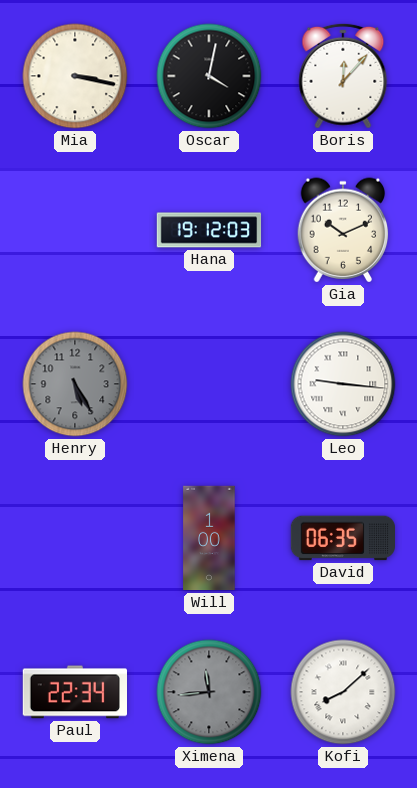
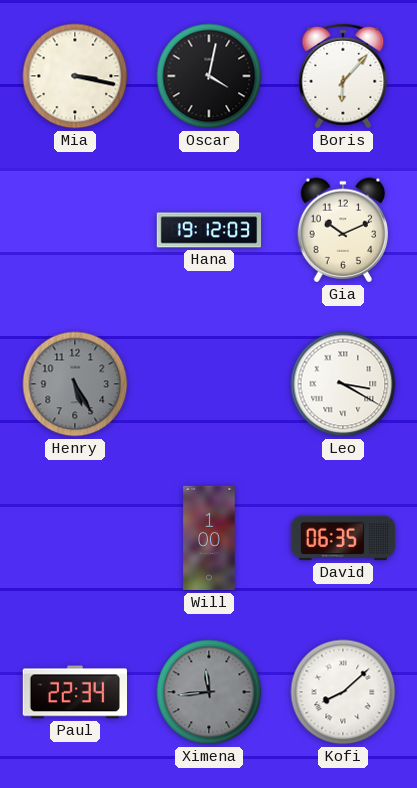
Boris: 12:07 -> 6:07 (343, 76)
Leo: 9:16 -> 3:20 (343, 384)
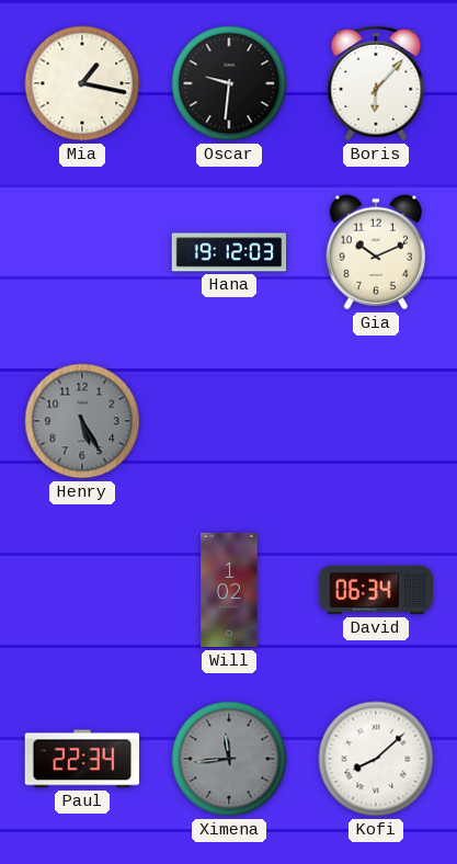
Mia: 3:17 -> 1:17 (82, 83)
Oscar: 4:02 -> 9:31 (229, 83)
Leo: 3:20 -> none (343, 384)
Will: 1:00 -> 1:02 (229, 590)
David: 06:35 -> 06:34 (375, 590)
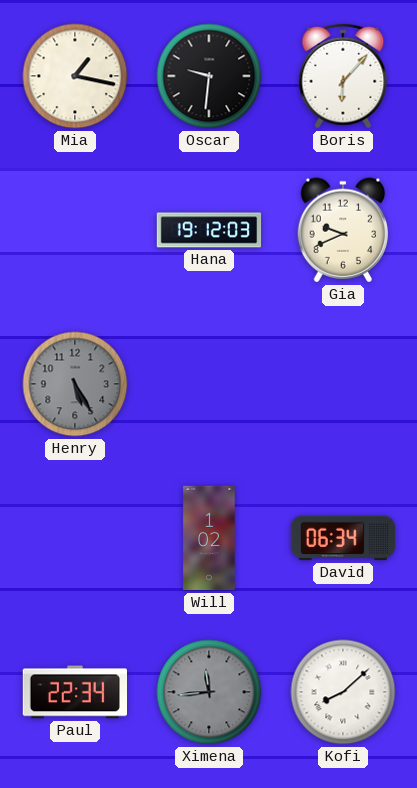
Gia: 10:11 -> 9:41 (343, 230)
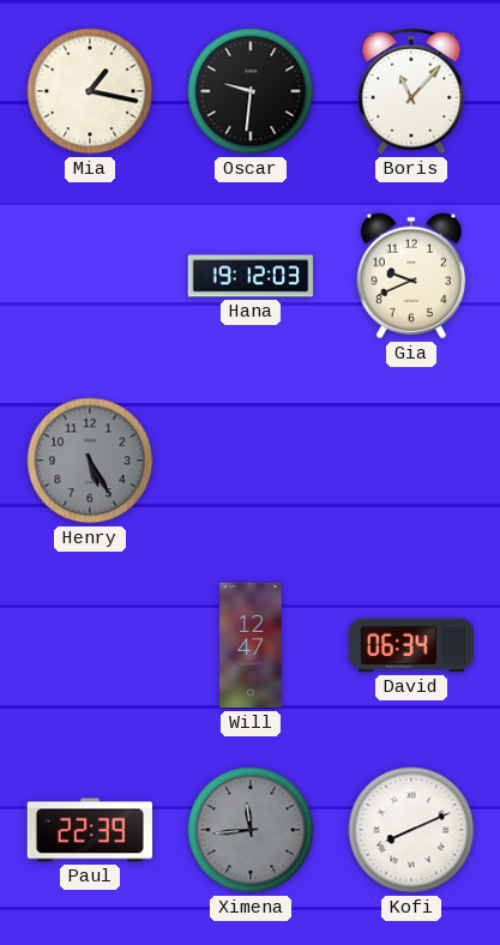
Boris: 6:07 -> 11:07 (411, 91)
Will: 1:02 -> 12:47 (251, 645)
Paul: 22:34 -> 22:39 (89, 830)
Kofi: 8:08 -> 8:11 (411, 830)
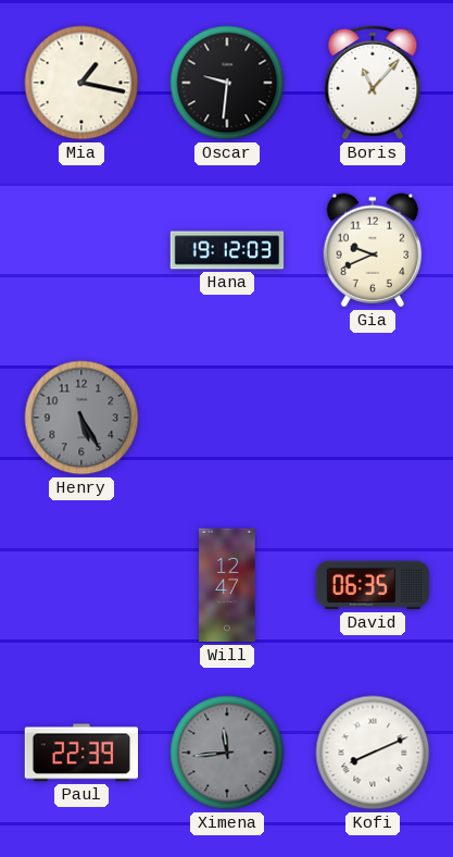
David: 06:34 -> 06:35 (372, 585)
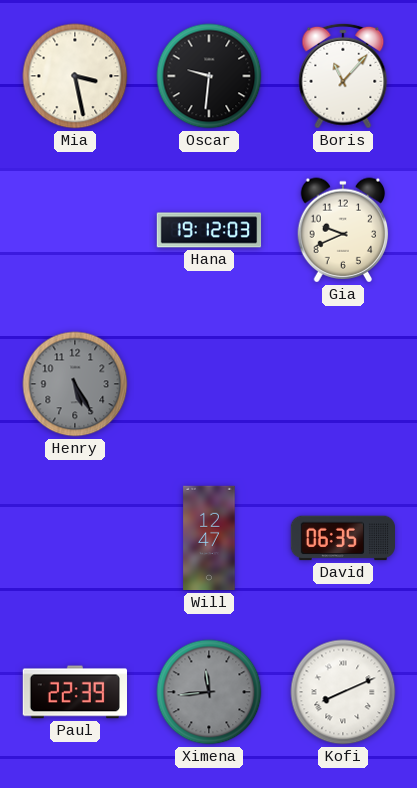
Mia: 1:17 -> 3:28 (75, 76)
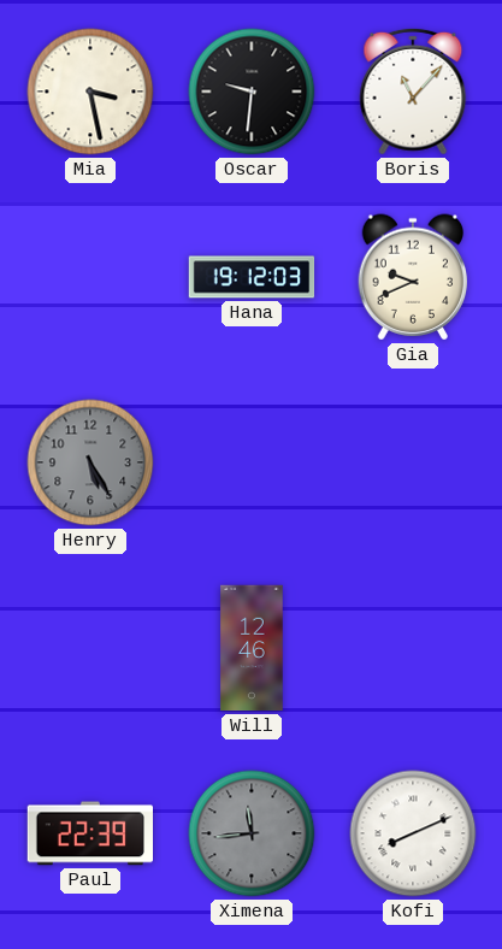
Will: 12:47 -> 12:46 (252, 648)
David: 06:35 -> none (342, 538)
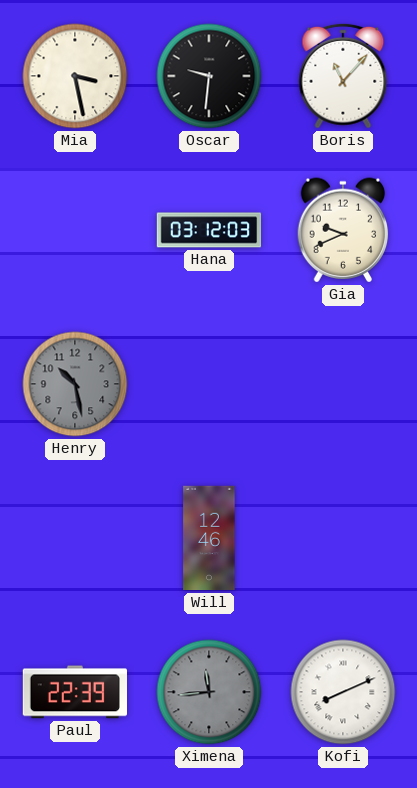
Hana: 19:12 -> 03:12 (209, 230)
Henry: 5:25 -> 10:28 (75, 384)
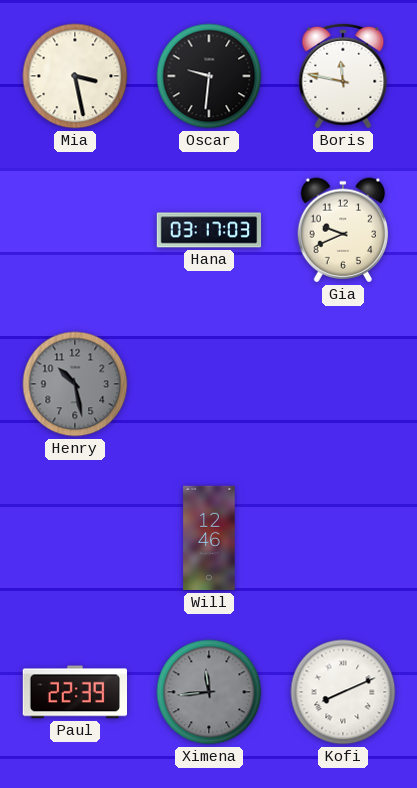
Boris: 11:07 -> 11:47 (343, 76)
Hana: 03:12 -> 03:17 (209, 230)
